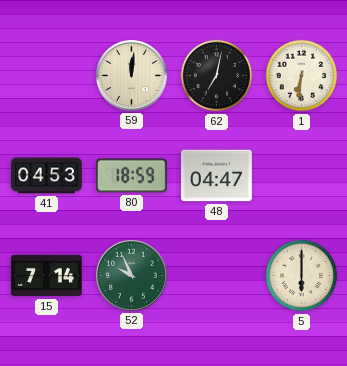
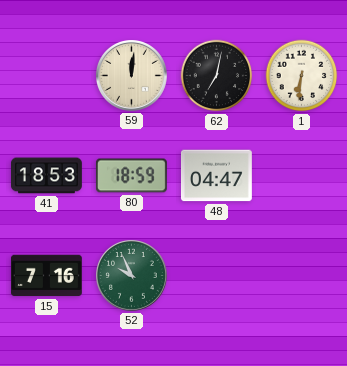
41: 04:53 -> 18:53 (46, 176)
15: 7:14 -> 7:16 (46, 276)
5: 6:00 -> none (302, 276)
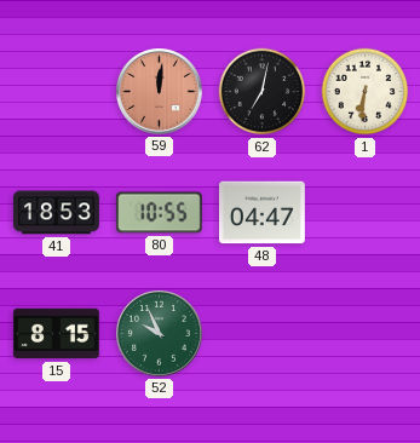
59 dial: cream -> salmon (160, 92)
80: 18:59 -> 10:55 (159, 213)
15: 7:16 -> 8:15 (56, 334)
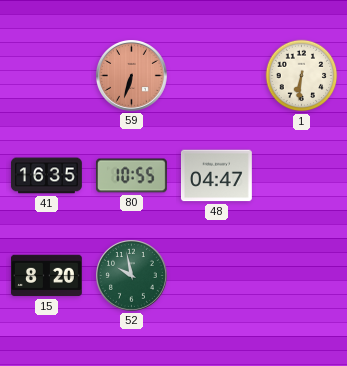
59: 12:01 -> 6:33 (132, 76)
62: 7:02 -> none (263, 92)
41: 18:53 -> 16:35 (46, 176)
15: 8:15 -> 8:20 (46, 276)
52: 9:56 -> 9:58 (132, 276)
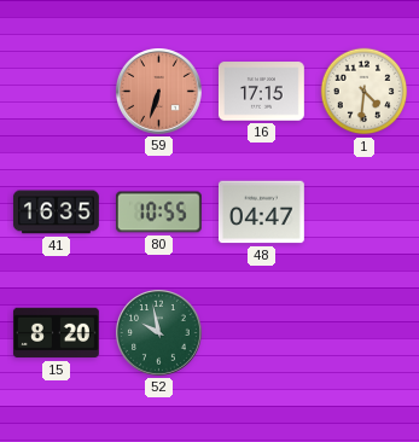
16: none -> 17:15 (262, 92)
1: 6:31 -> 4:31 (365, 92)
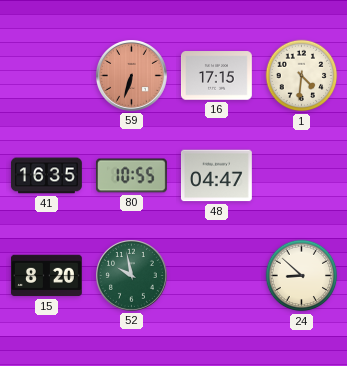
24: none -> 8:52 (302, 276)
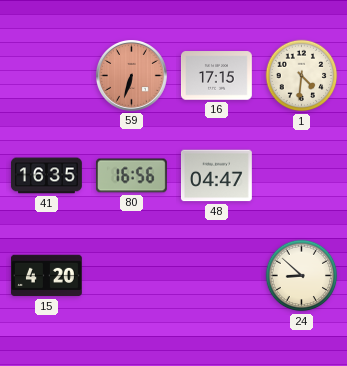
80: 10:55 -> 16:56 (131, 176)
15: 8:20 -> 4:20 (46, 276)
52: 9:58 -> none (132, 276)
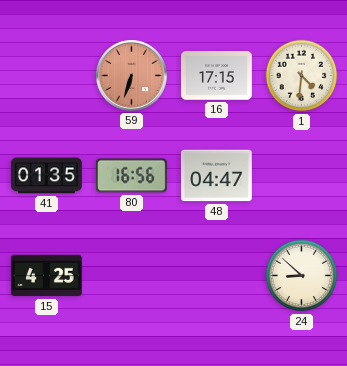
41: 16:35 -> 01:35 (46, 176)
15: 4:20 -> 4:25 (46, 276)
